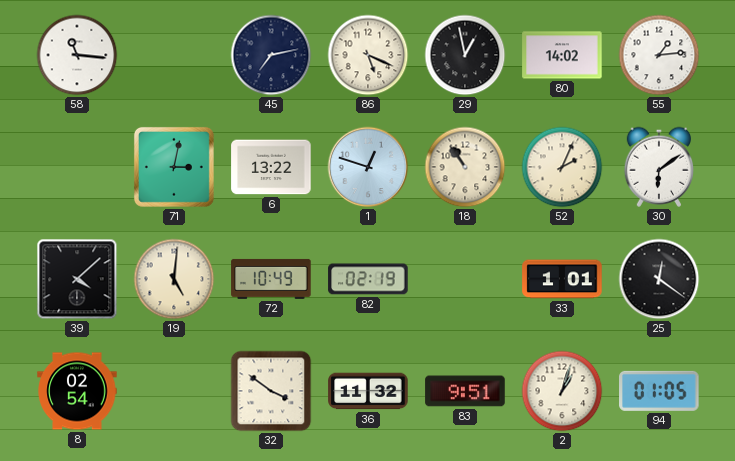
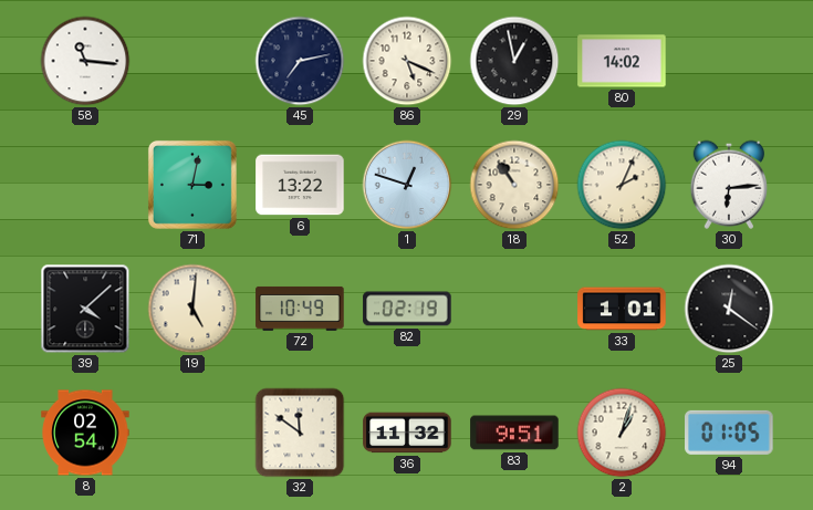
55: 1:14 -> none (659, 55)
30: 6:09 -> 6:14 (728, 185)
32: 3:51 -> 11:51 (300, 433)
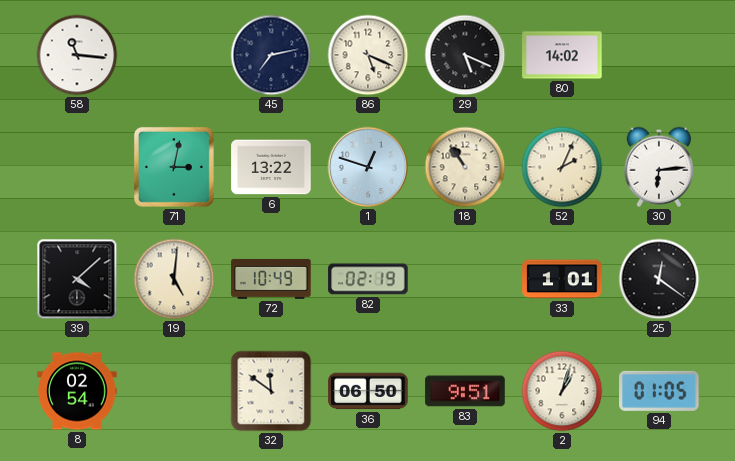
29: 12:58 -> 5:19 (465, 55)
36: 11:32 -> 06:50 (368, 391)
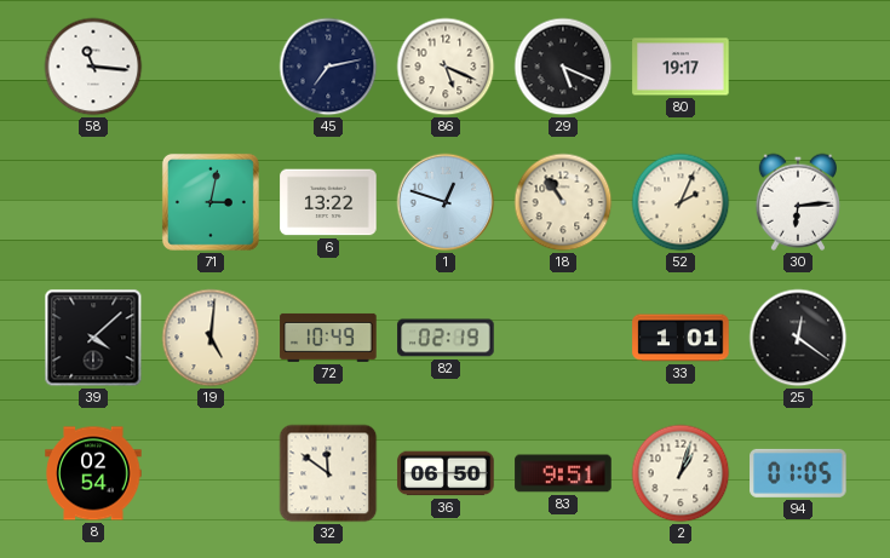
80: 14:02 -> 19:17 (681, 67)
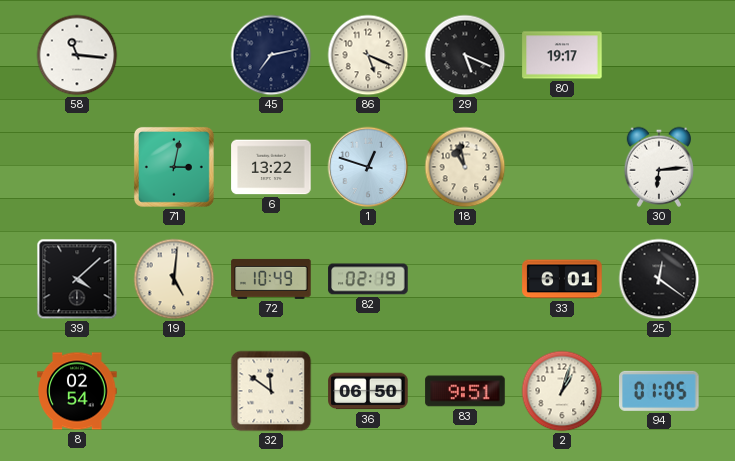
18: 10:54 -> 10:58 (465, 167)
52: 2:04 -> none (681, 202)
33: 1:01 -> 6:01 (562, 279)
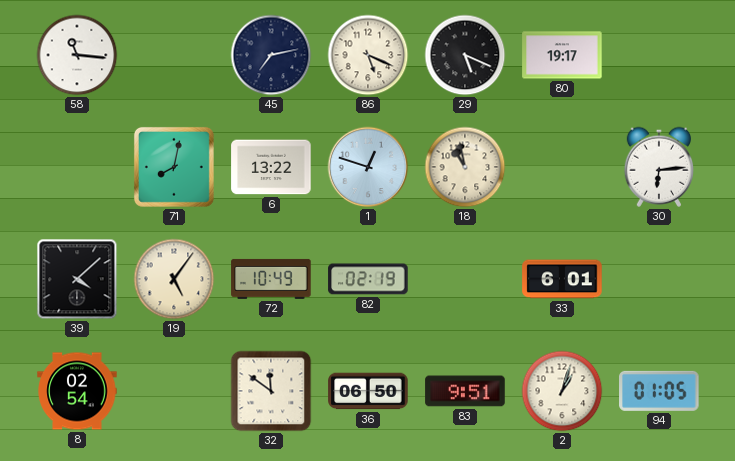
71: 3:02 -> 8:02 (174, 167)
19: 5:01 -> 5:06 (174, 279)
25: 12:21 -> none (659, 279)
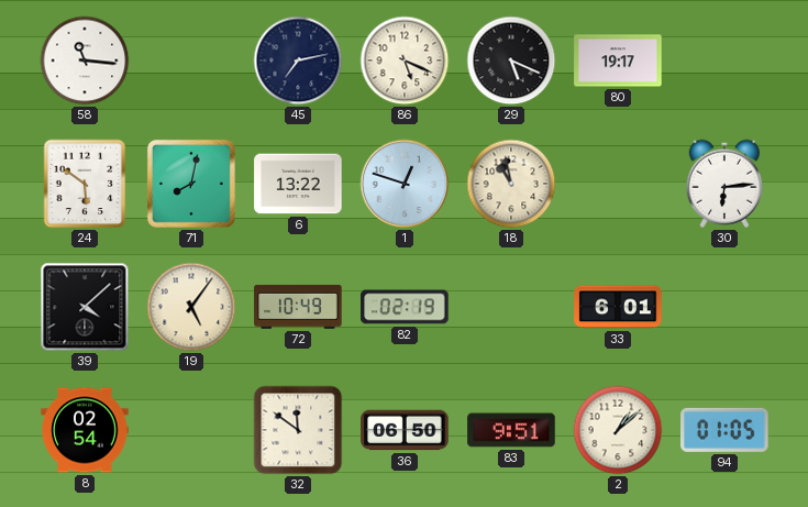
24: none -> 5:51 (85, 184)
2: 1:03 -> 1:08 (618, 430)
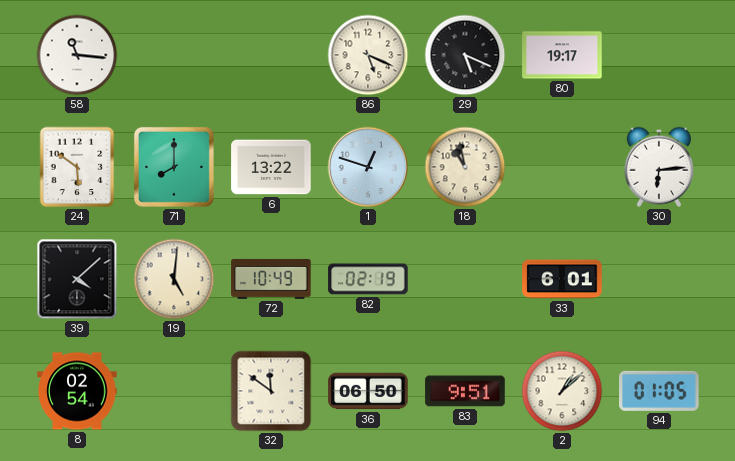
45: 7:13 -> none (298, 60)
71: 8:02 -> 8:00 (174, 167)
19: 5:06 -> 5:01 (174, 279)
